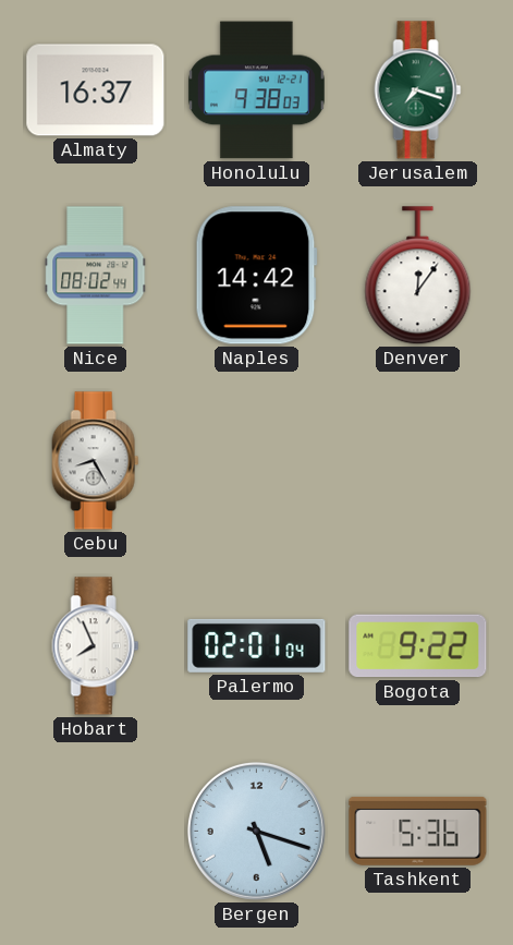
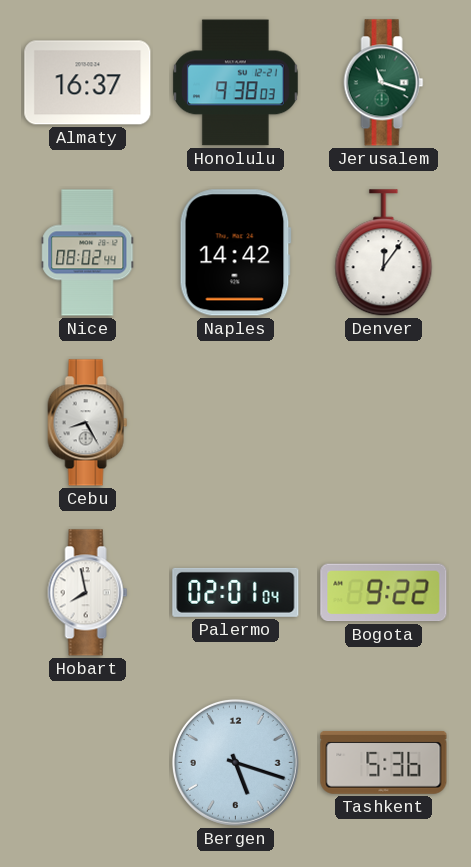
Jerusalem: 7:18 -> 11:18 (384, 83)
Hobart: 7:56 -> 7:58 (88, 593)
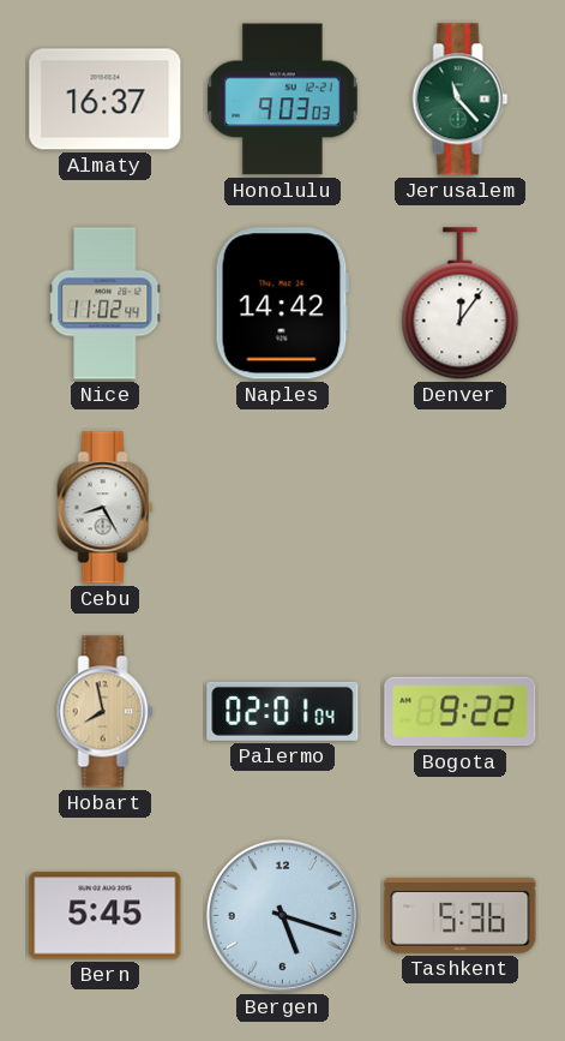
Honolulu: 9:38 -> 9:03 (282, 100)
Jerusalem: 11:18 -> 11:23 (461, 100)
Nice: 08:02 -> 11:02 (106, 304)
Hobart dial: white -> champagne (106, 712)
Bern: none -> 5:45 (106, 916)
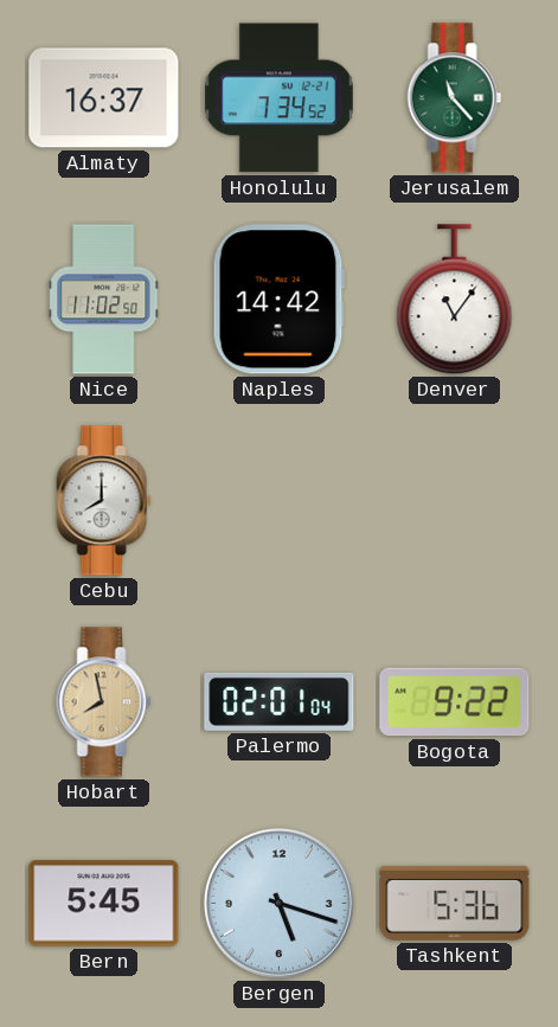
Honolulu: 9:03 -> 7:34 (278, 98)
Nice: 11:02:44 -> 11:02:50 (104, 300)
Denver: 12:06 -> 11:06 (455, 300)
Cebu: 8:25 -> 8:00 (104, 501)
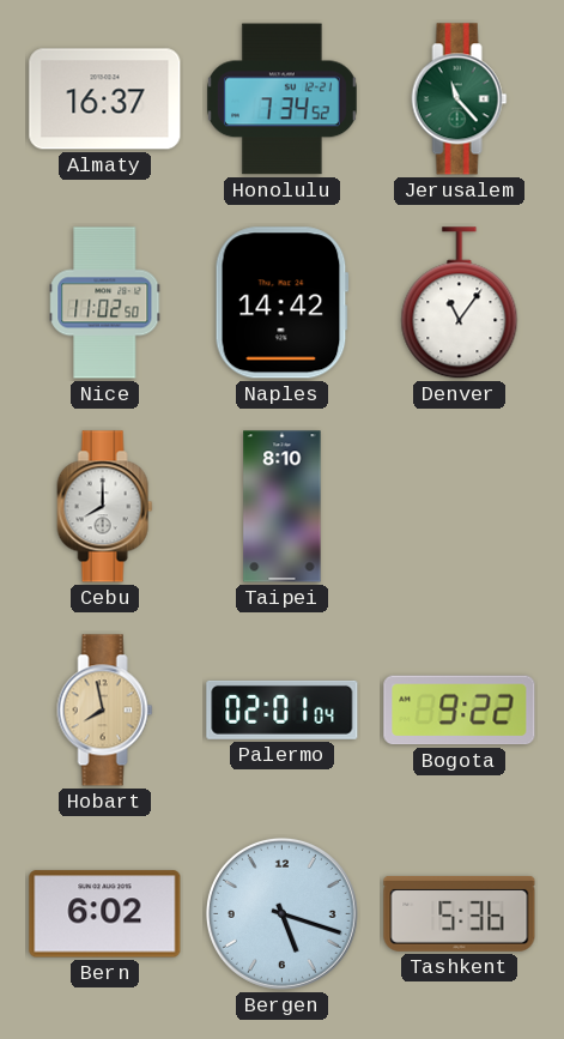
Taipei: none -> 8:10 (283, 507)
Bern: 5:45 -> 6:02 (105, 914)
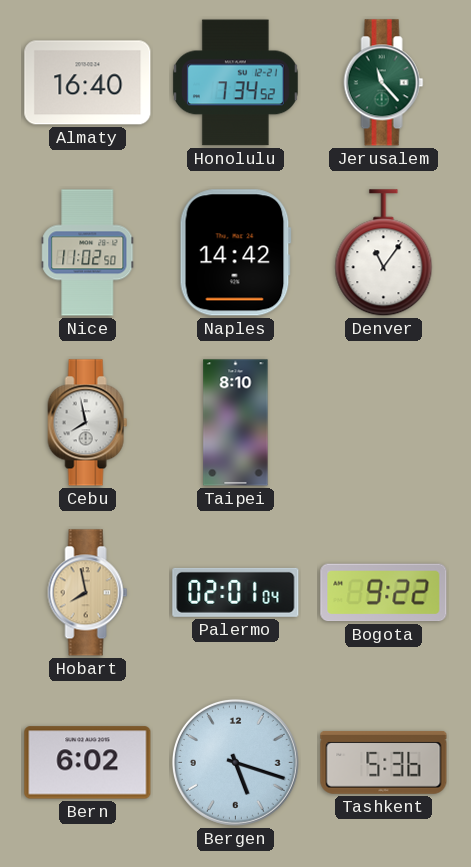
Almaty: 16:37 -> 16:40 (88, 83)
Cebu: 8:00 -> 7:58 (88, 423)
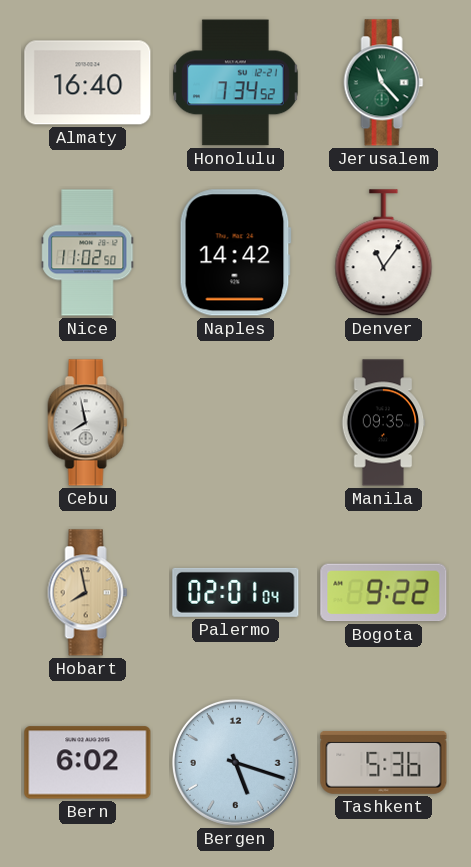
Taipei: 8:10 -> none (236, 423)
Manila: none -> 09:35 (383, 423)
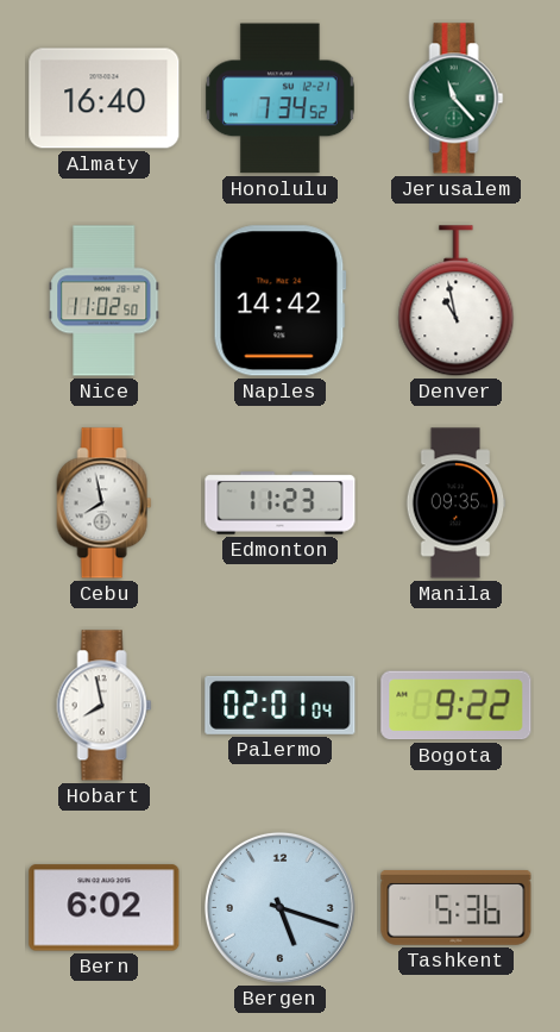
Denver: 11:06 -> 10:58 (457, 301)
Edmonton: none -> 11:23 (281, 504)
Hobart dial: champagne -> white (105, 706)
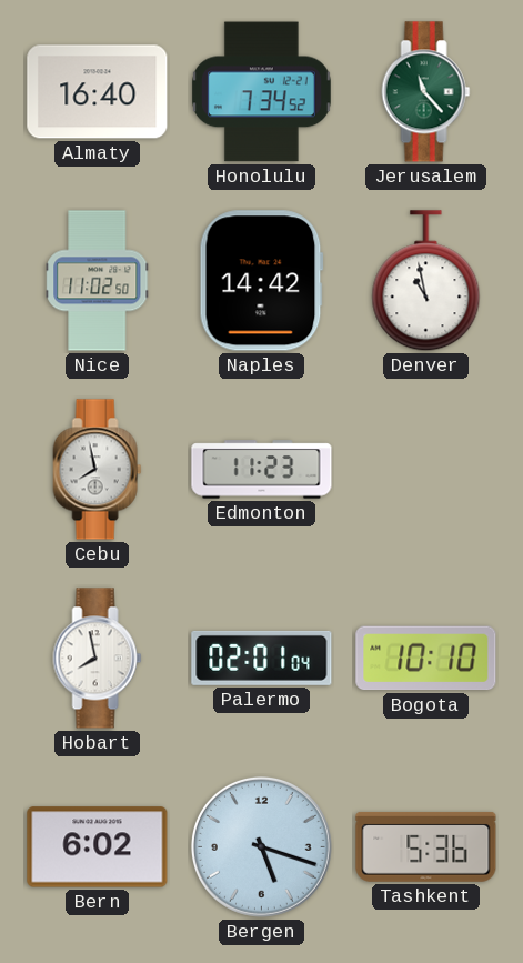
Manila: 09:35 -> none (455, 504)
Bogota: 9:22 -> 10:10 (426, 659)
